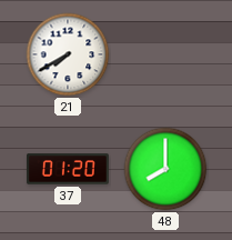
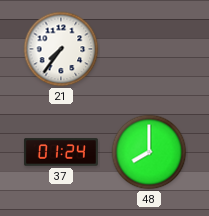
21: 7:40 -> 7:36 (61, 49)
37: 01:20 -> 01:24 (61, 152)
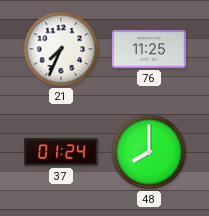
21: 7:36 -> 7:34 (61, 49)
76: none -> 11:25 (149, 49)
